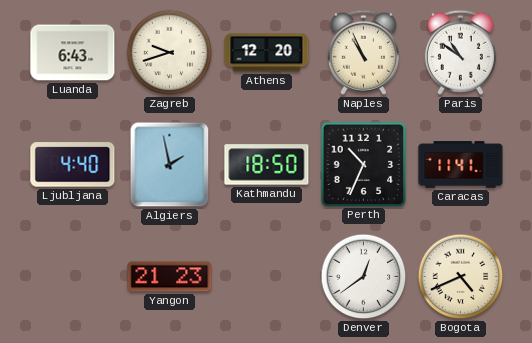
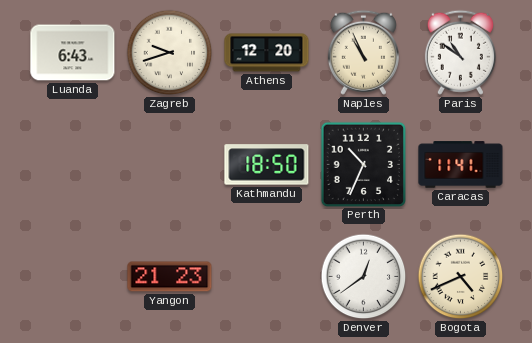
Ljubljana: 4:40 -> none (73, 165)
Algiers: 1:58 -> none (170, 165)
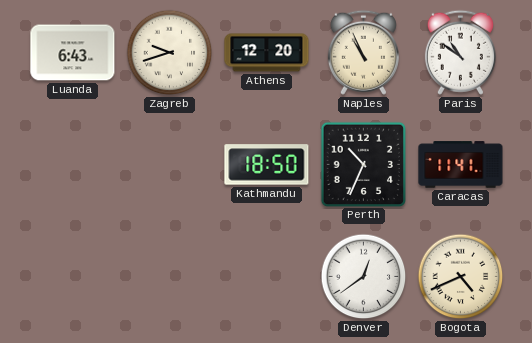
Yangon: 21:23 -> none (170, 277)
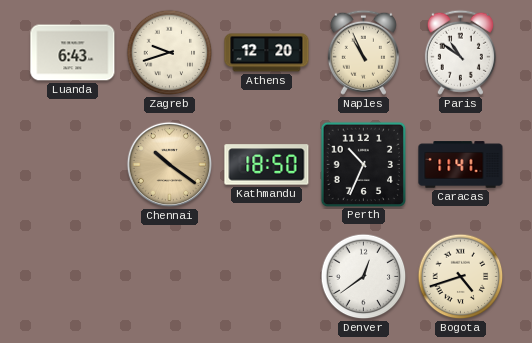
Chennai: none -> 10:21 (170, 165)
Bogota: 4:41 -> 4:42 (461, 277)
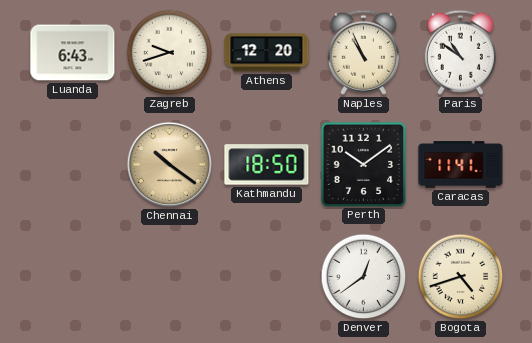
Perth: 10:34 -> 10:09 (363, 164)
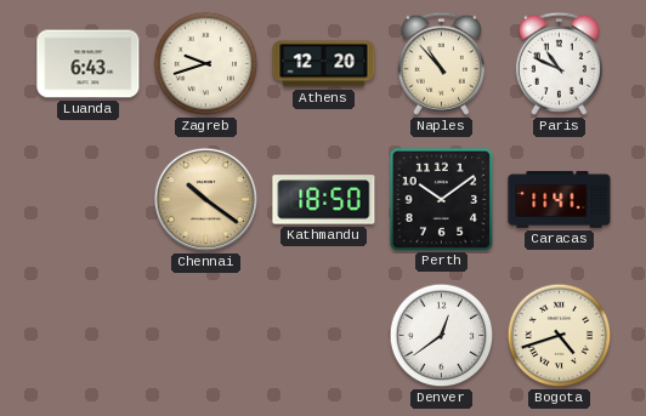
Naples: 10:56 -> 10:53 (441, 63)
Paris: 10:51 -> 10:49 (559, 63)
